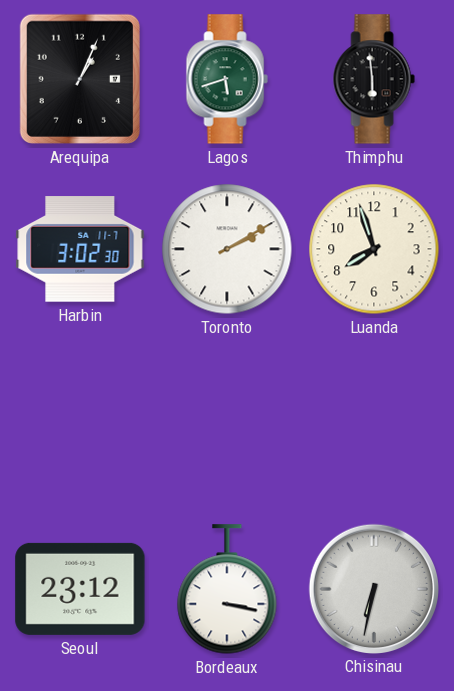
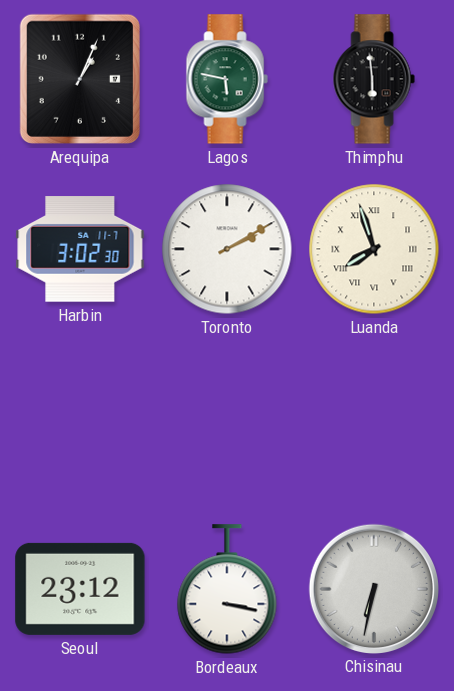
Lagos: 5:42 -> 5:47 (227, 79)
Luanda numerals: Arabic -> Roman (374, 249)
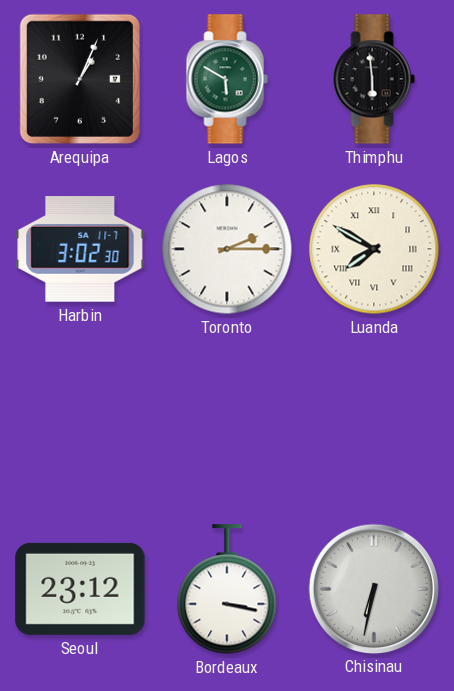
Lagos: 5:47 -> 5:50 (227, 79)
Toronto: 2:10 -> 2:15 (227, 249)
Luanda: 7:57 -> 7:50 (374, 249)
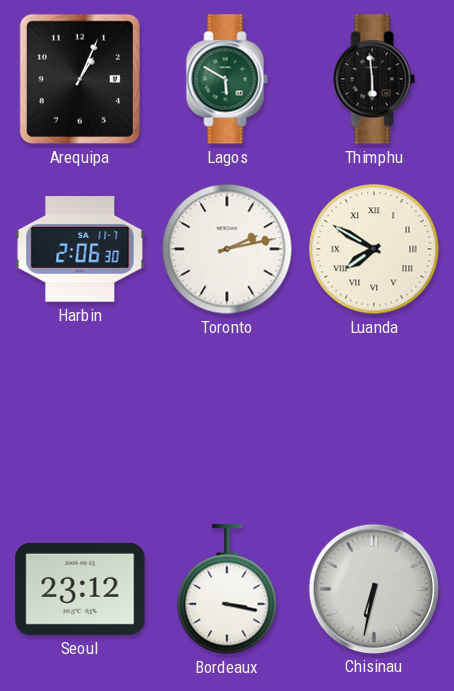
Harbin: 3:02 -> 2:06 (80, 249)
Toronto: 2:15 -> 2:13 (227, 249)
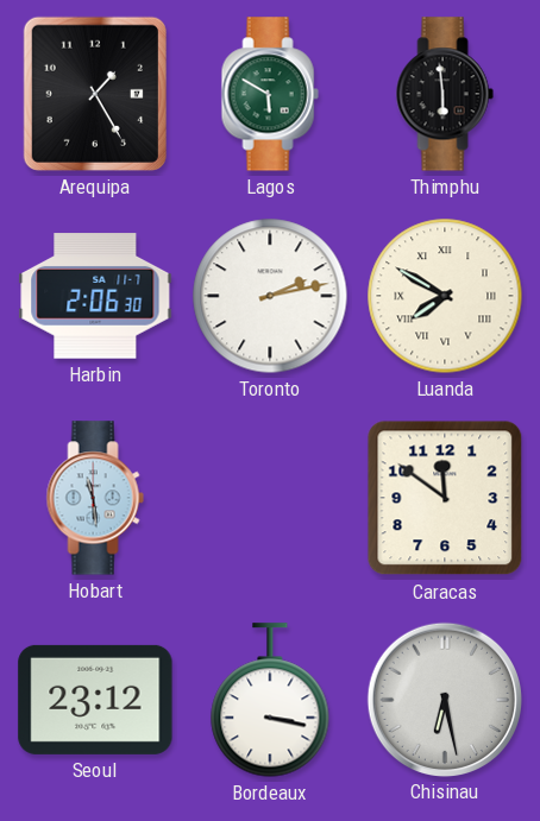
Arequipa: 1:04 -> 1:25 (95, 94)
Hobart: none -> 11:29 (95, 498)
Caracas: none -> 11:51 (445, 498)
Chisinau: 6:32 -> 6:28 (444, 699)
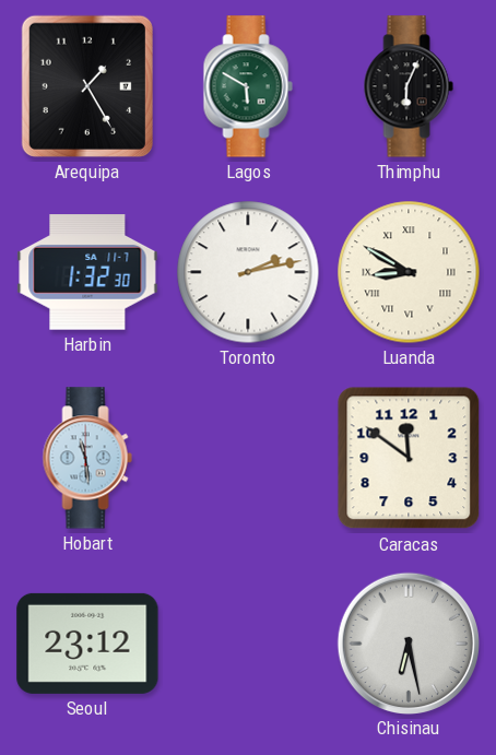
Thimphu: 5:59 -> 6:04 (409, 86)
Harbin: 2:06 -> 1:32 (87, 272)
Luanda: 7:50 -> 8:50 (409, 272)
Bordeaux: 3:17 -> none (270, 700)
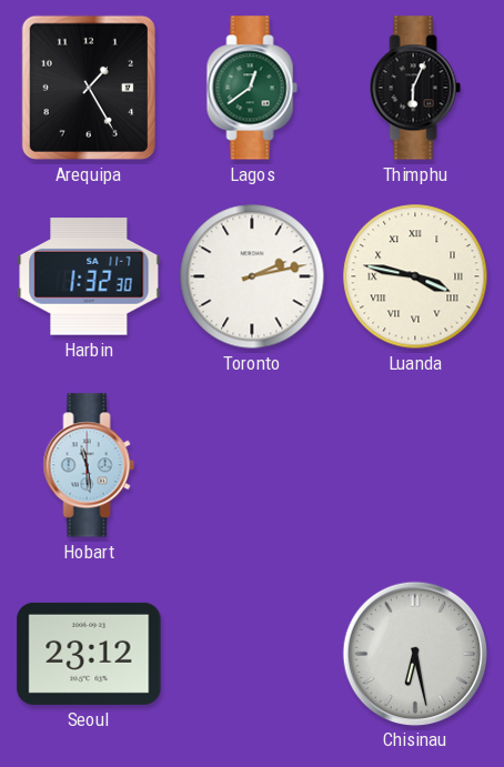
Lagos: 5:50 -> 12:39 (252, 88)
Luanda: 8:50 -> 3:47 (415, 276)
Caracas: 11:51 -> none (409, 458)
